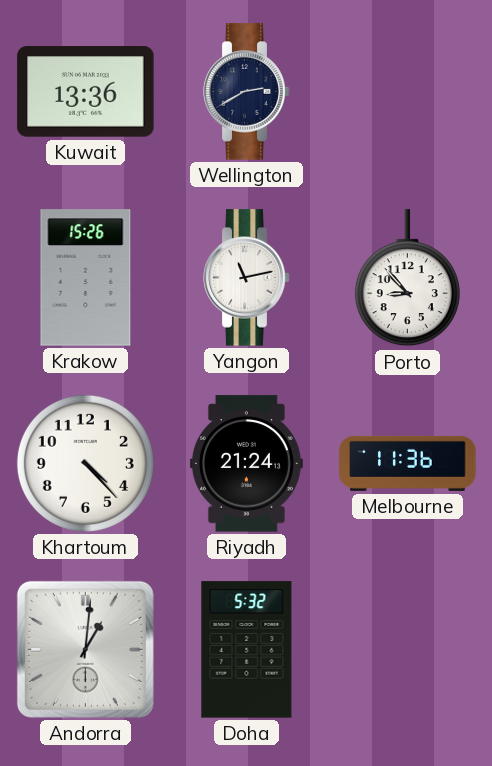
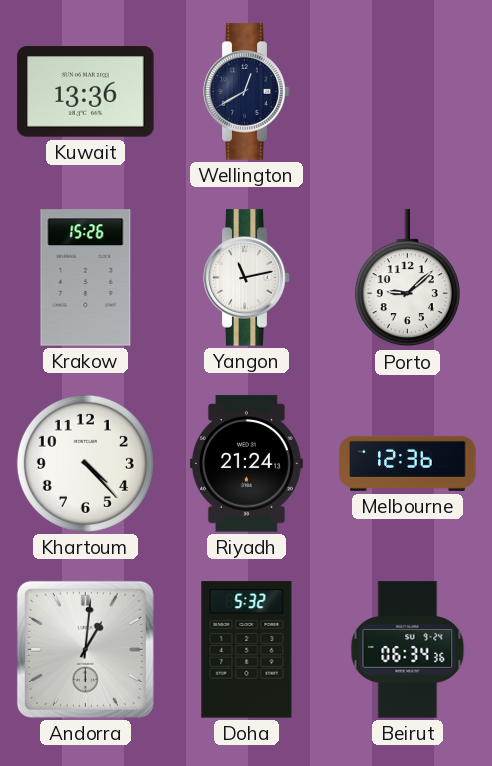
Wellington: 2:40 -> 12:40 (247, 92)
Porto: 8:53 -> 9:08 (407, 278)
Melbourne: 11:36 -> 12:36 (408, 463)
Beirut: none -> 06:34 (408, 650)
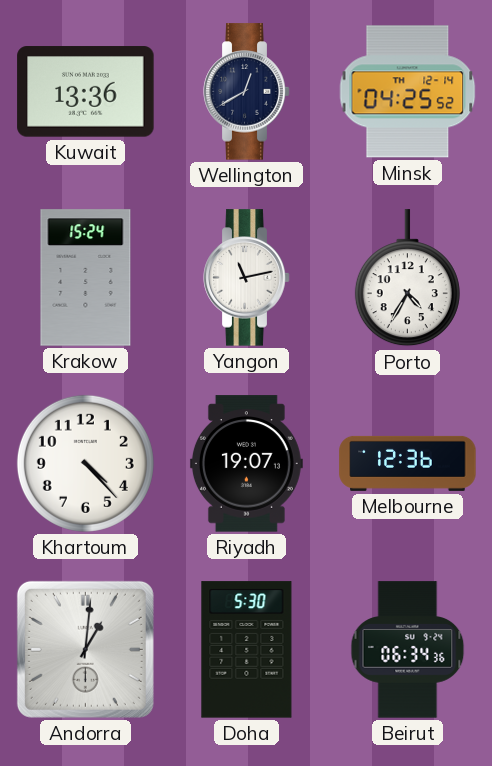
Minsk: none -> 04:25 (408, 92)
Krakow: 15:26 -> 15:24 (86, 278)
Porto: 9:08 -> 4:35 (407, 278)
Riyadh: 21:24 -> 19:07 (246, 464)
Doha: 5:32 -> 5:30 (247, 650)
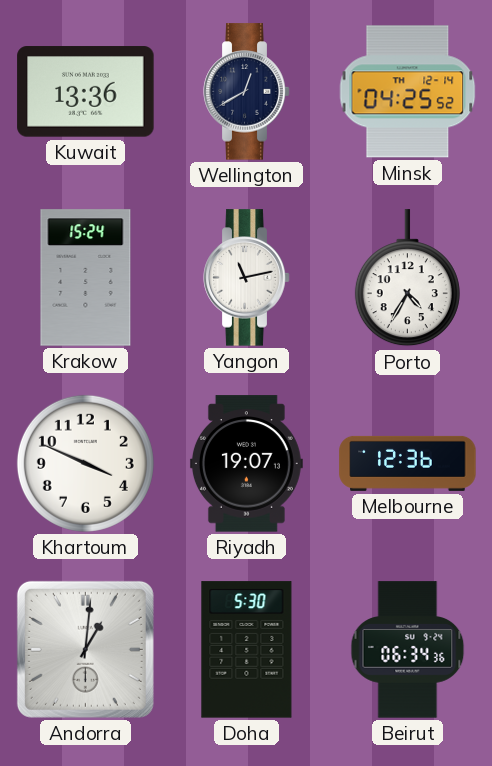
Khartoum: 4:23 -> 3:49 (85, 463)
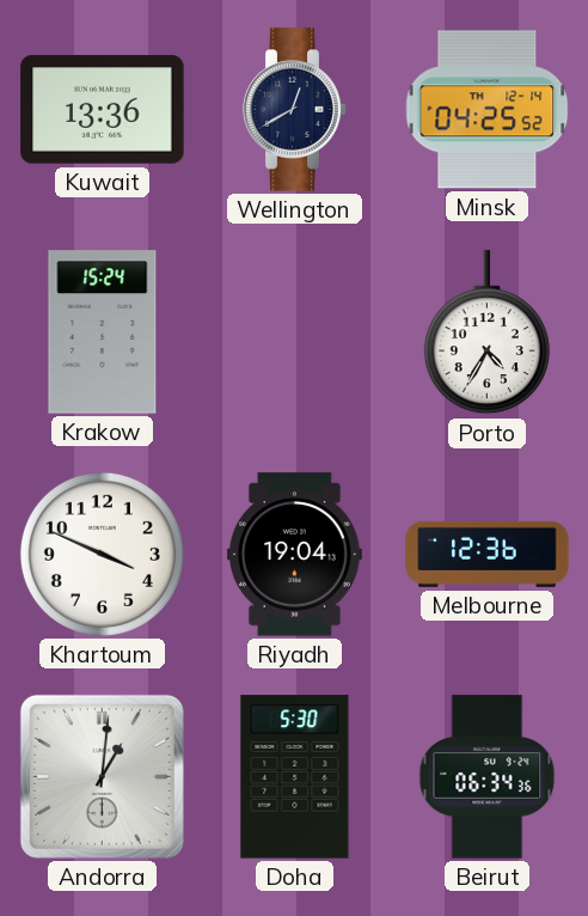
Yangon: 11:13 -> none (247, 278)
Riyadh: 19:07 -> 19:04 (294, 555)
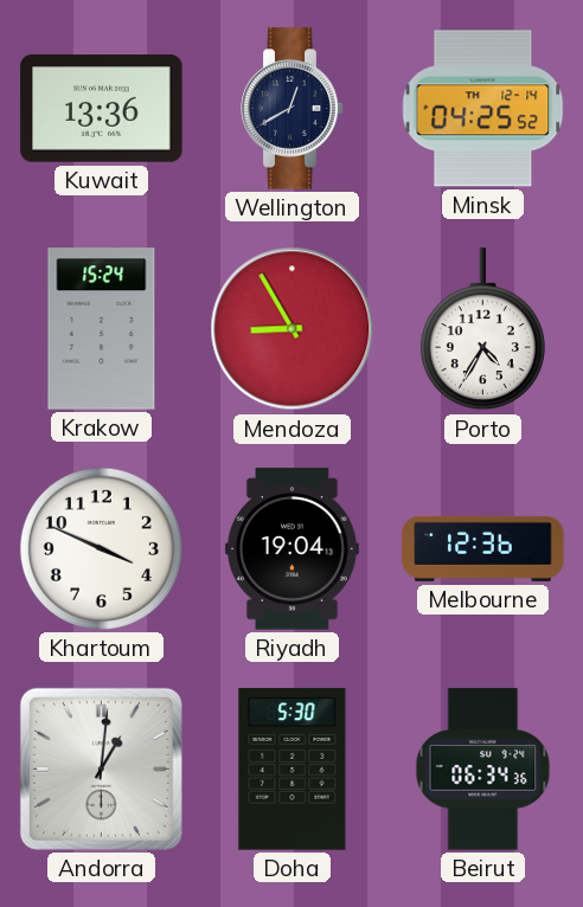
Mendoza: none -> 8:55 (293, 329)
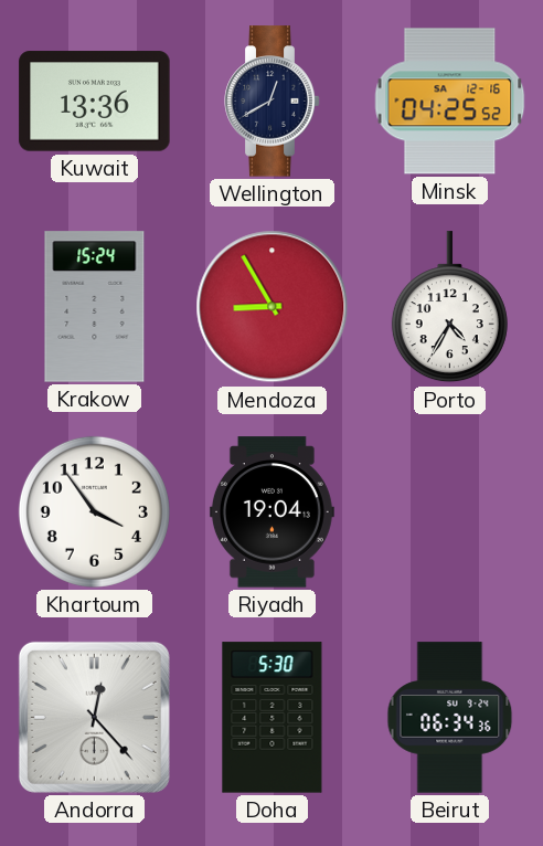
Minsk date: TH 12-14 -> SA 12-16 (450, 102)
Khartoum: 3:49 -> 3:54 (94, 511)
Melbourne: 12:36 -> none (483, 548)
Andorra: 1:01 -> 12:23 (94, 717)
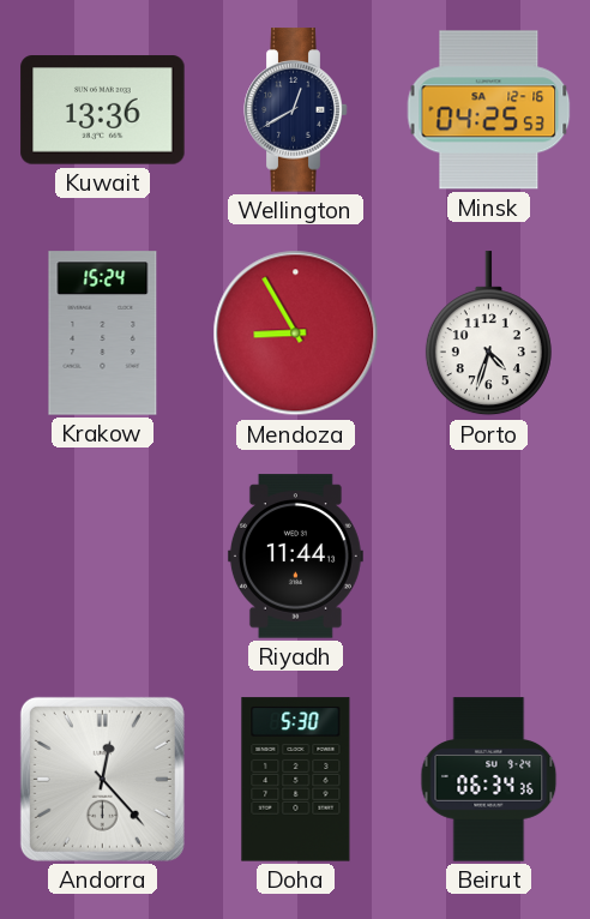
Minsk: 04:25:52 -> 04:25:53 (489, 110)
Porto: 4:35 -> 4:33 (488, 334)
Khartoum: 3:54 -> none (94, 511)
Riyadh: 19:04 -> 11:44 (295, 557)
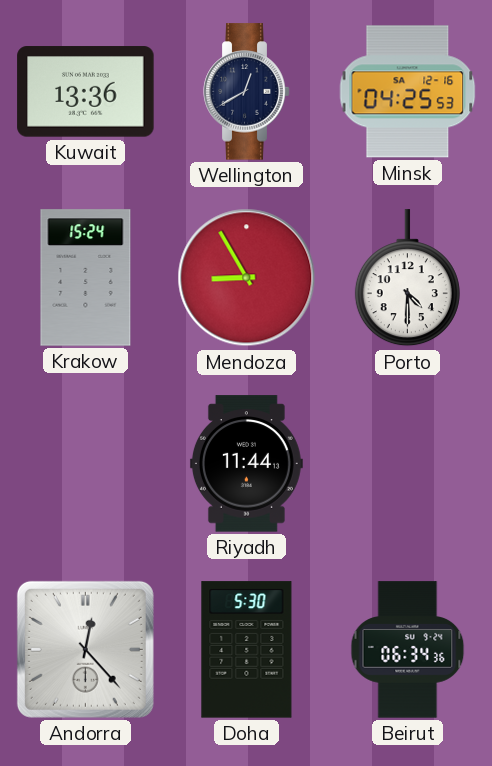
Porto: 4:33 -> 4:30 (407, 278)
